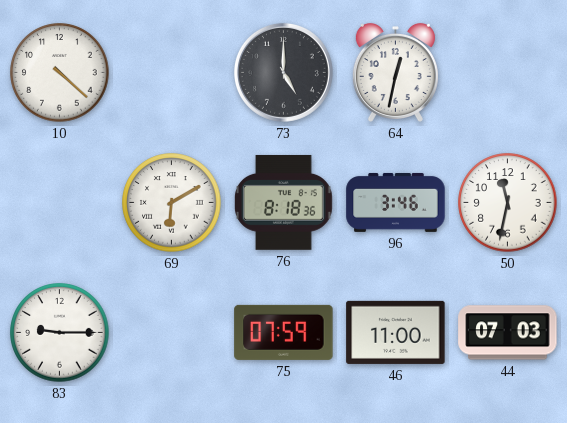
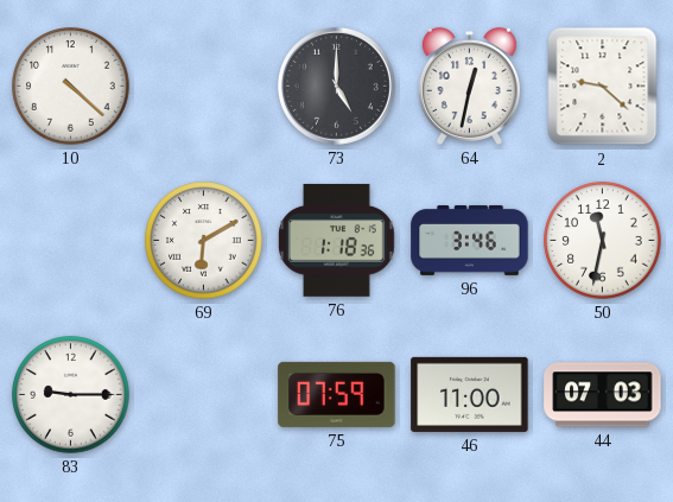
2: none -> 9:22 (603, 87)
76: 8:18 -> 1:18 (336, 241)
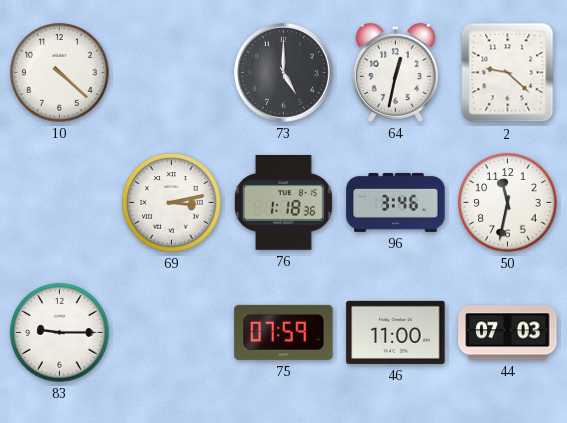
69: 6:10 -> 3:13 (172, 203)
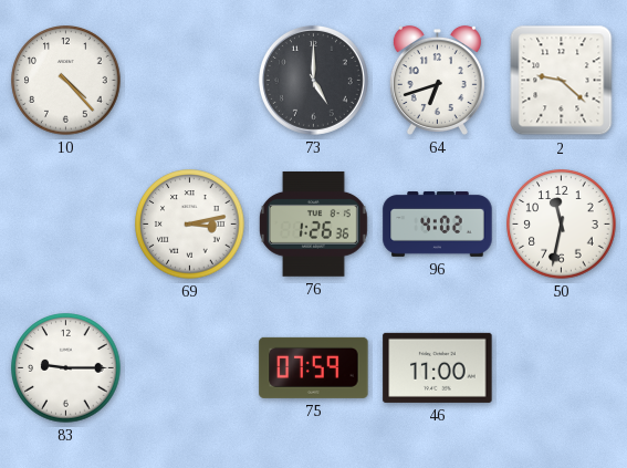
10: 4:22 -> 4:23 (66, 81)
64: 12:32 -> 6:42 (437, 80)
76: 1:18 -> 1:26 (313, 225)
96: 3:46 -> 4:02 (438, 223)
44: 07:03 -> none (508, 333)
